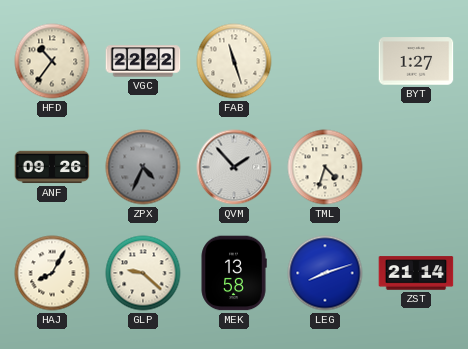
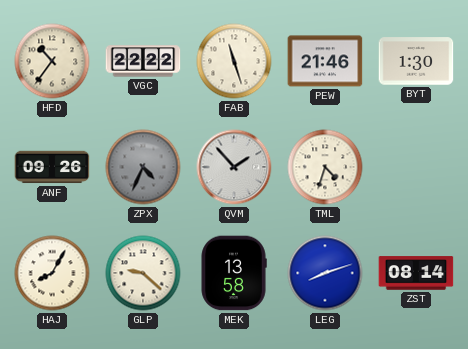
PEW: none -> 21:46 (325, 61)
BYT: 1:27 -> 1:30 (416, 61)
ZST: 21:14 -> 08:14 (416, 273)
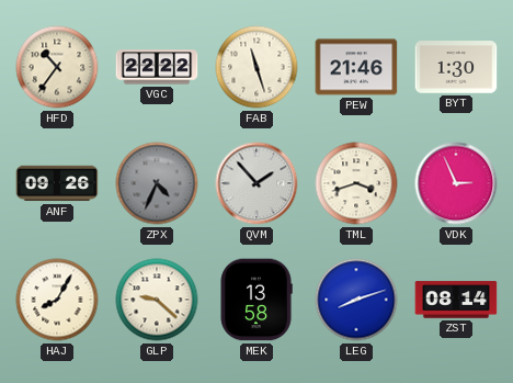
TML: 4:33 -> 3:42 (356, 183)
VDK: none -> 2:56 (456, 183)
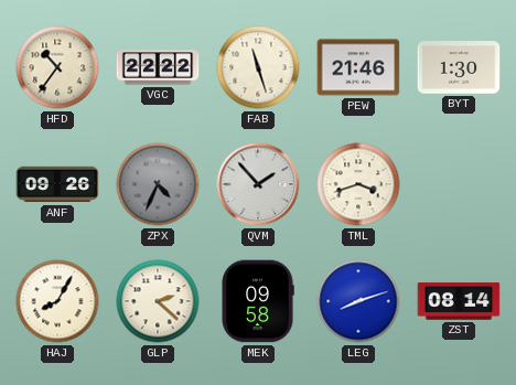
VDK: 2:56 -> none (456, 183)
GLP: 9:22 -> 2:22 (158, 301)
MEK: 13:58 -> 09:58 (258, 301)
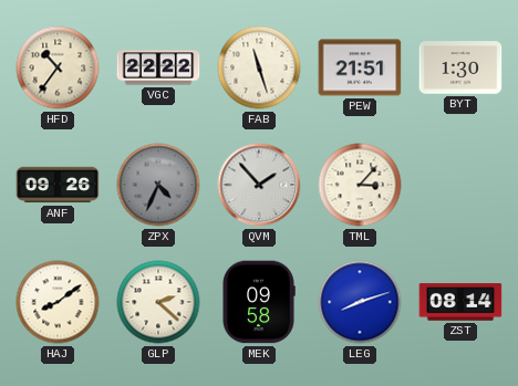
PEW: 21:46 -> 21:51 (360, 67)
TML: 3:42 -> 3:07 (360, 185)
HAJ: 8:05 -> 8:09 (58, 302)
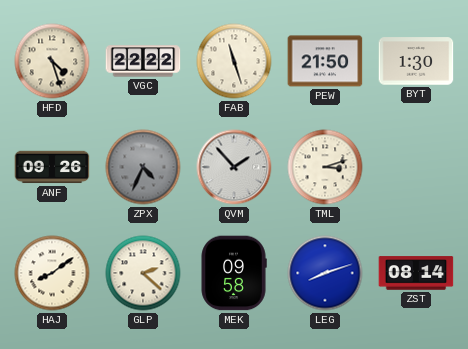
HFD: 10:36 -> 4:27 (52, 61)
PEW: 21:51 -> 21:50 (325, 61)
TML: 3:07 -> 3:12 (325, 167)
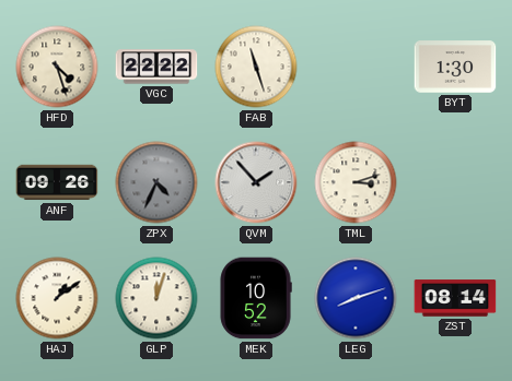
PEW: 21:50 -> none (325, 61)
HAJ: 8:09 -> 1:09 (57, 298)
GLP: 2:22 -> 12:03 (156, 298)
MEK: 09:58 -> 10:52 (256, 298)
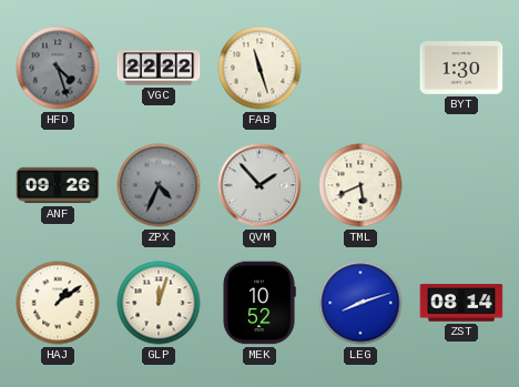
HFD dial: cream -> grey (58, 68)
TML: 3:12 -> 5:41 (360, 185)
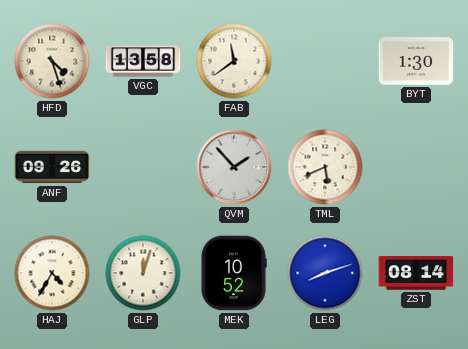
HFD dial: grey -> cream (52, 61)
VGC: 22:22 -> 13:58 (143, 61)
FAB: 11:27 -> 11:39 (234, 61)
ZPX: 4:34 -> none (159, 185)
HAJ: 1:09 -> 4:35 (52, 273)
